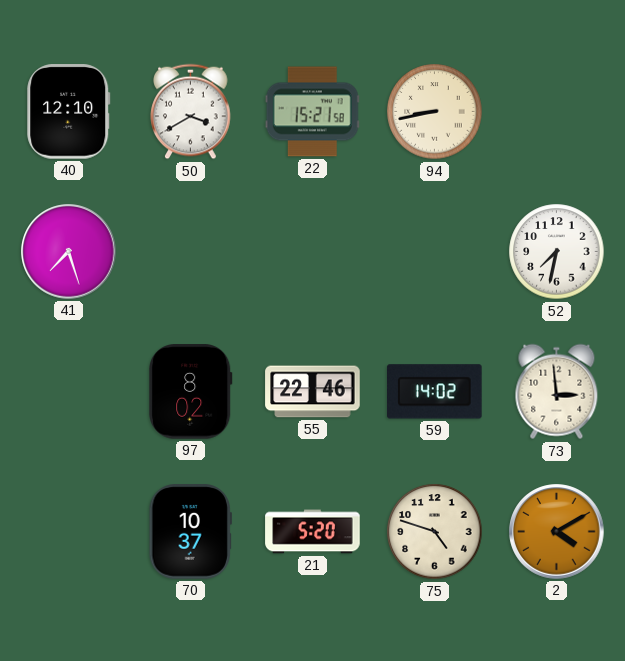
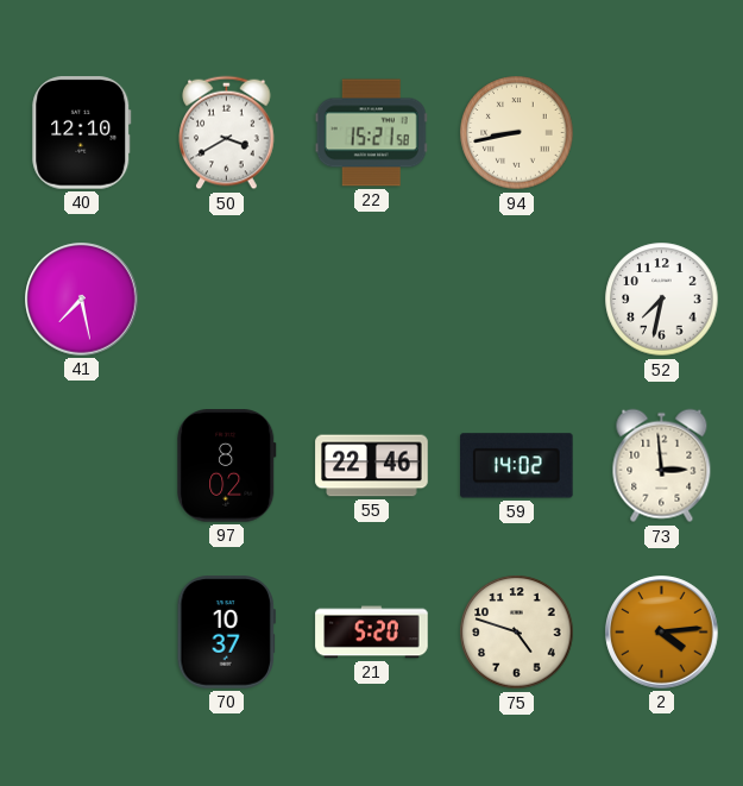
41: 7:27 -> 7:28 (82, 300)
2: 4:10 -> 4:14 (662, 633)
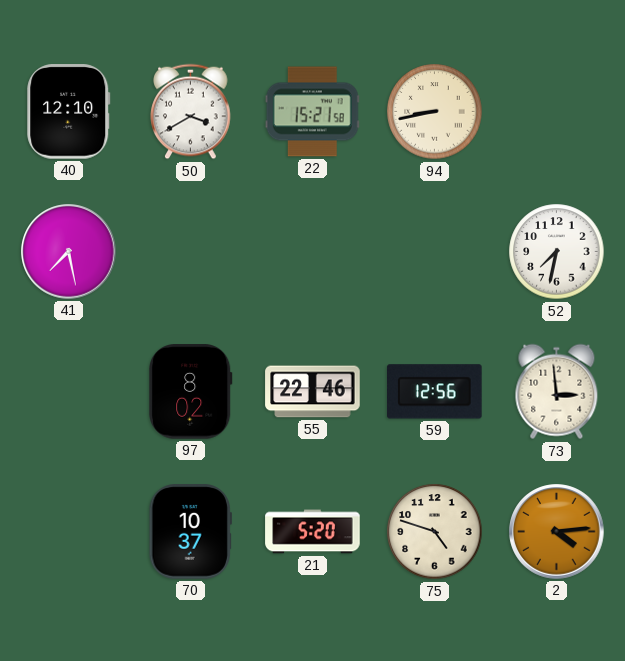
59: 14:02 -> 12:56 (435, 392)
